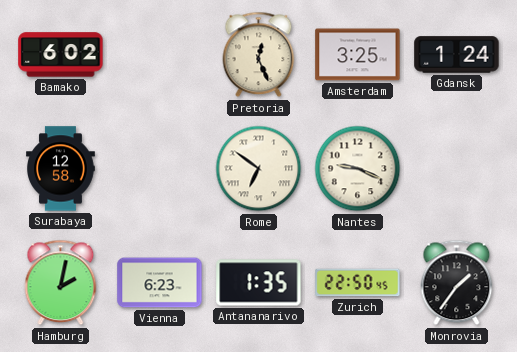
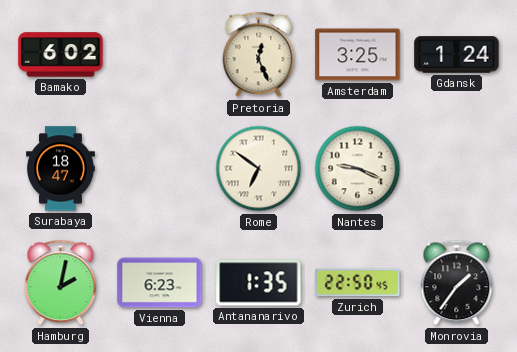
Surabaya: 12:58 -> 18:47 (61, 169)
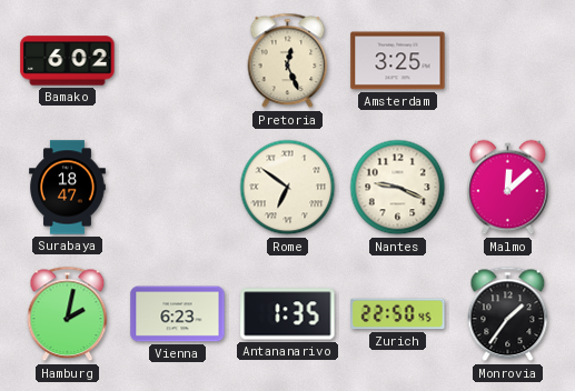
Gdansk: 1:24 -> none (457, 55)
Malmo: none -> 12:08 (508, 188)
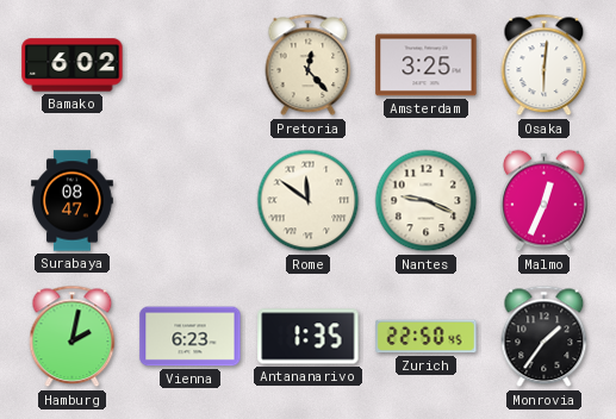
Pretoria: 12:26 -> 12:23 (309, 65)
Osaka: none -> 6:01 (545, 65)
Surabaya: 18:47 -> 08:47 (73, 201)
Rome: 6:51 -> 11:51 (309, 201)
Malmo: 12:08 -> 12:34 (545, 201)
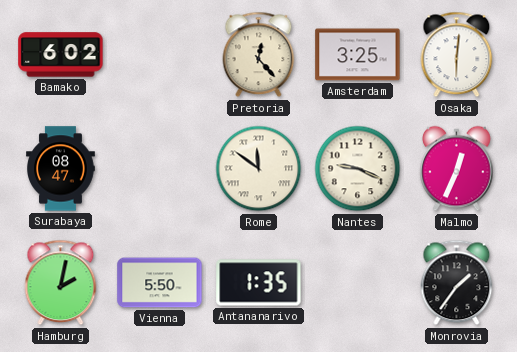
Vienna: 6:23 -> 5:50 (160, 283)
Zurich: 22:50 -> none (427, 337)
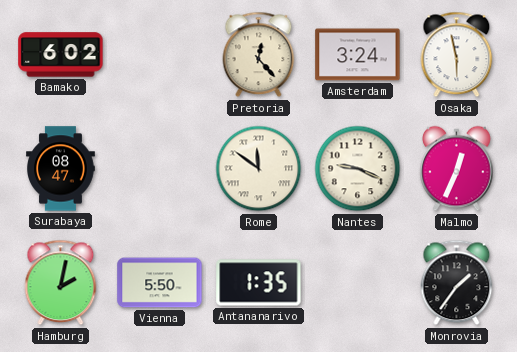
Amsterdam: 3:25 -> 3:24 (358, 55)
Osaka: 6:01 -> 5:58 (457, 55)
